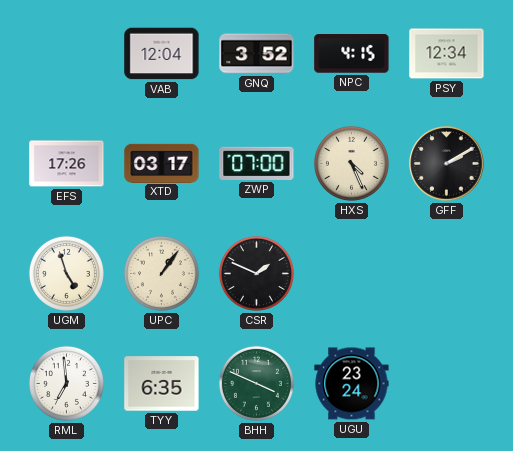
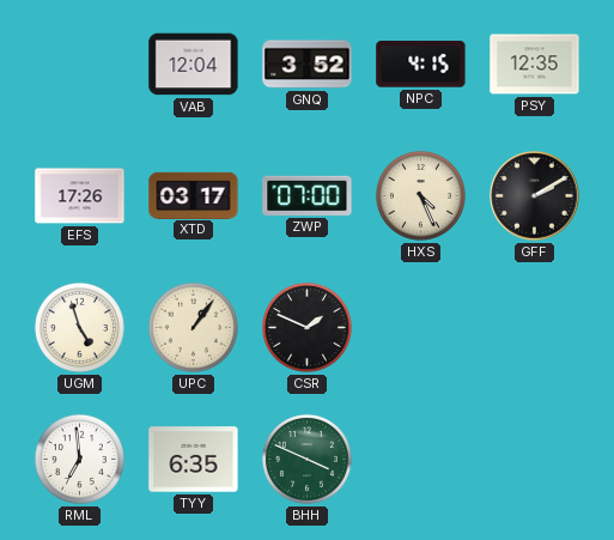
PSY: 12:34 -> 12:35 (535, 65)
UGU: 23:24 -> none (352, 384)
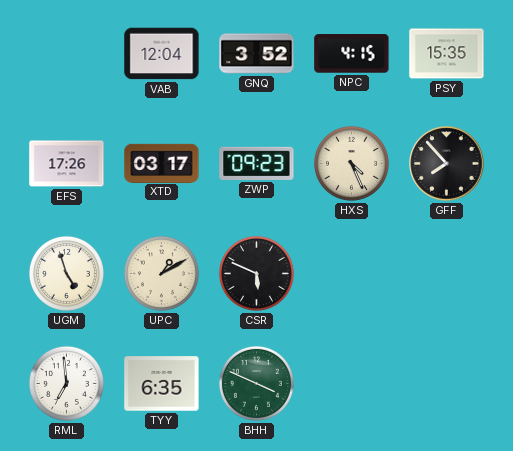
PSY: 12:35 -> 15:35 (447, 54)
ZWP: 07:00 -> 09:23 (257, 163)
GFF: 2:10 -> 7:53 (447, 164)
UPC: 1:06 -> 1:10 (161, 273)
CSR: 1:49 -> 5:49 (256, 273)
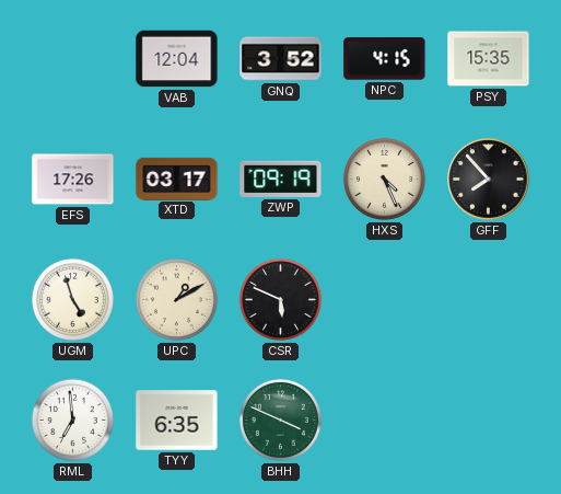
ZWP: 09:23 -> 09:19 (281, 179)
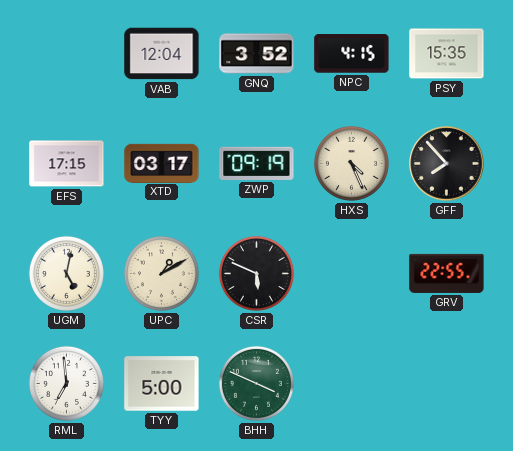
EFS: 17:26 -> 17:15 (67, 164)
UGM: 4:57 -> 5:02 (66, 273)
GRV: none -> 22:55 (447, 273)
TYY: 6:35 -> 5:00 (162, 384)
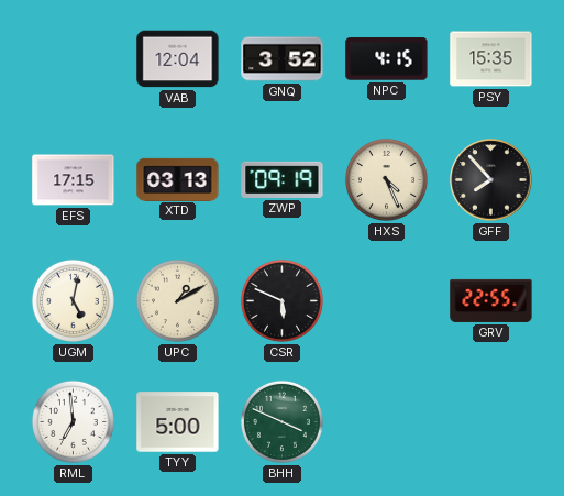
XTD: 03:17 -> 03:13 (178, 179)
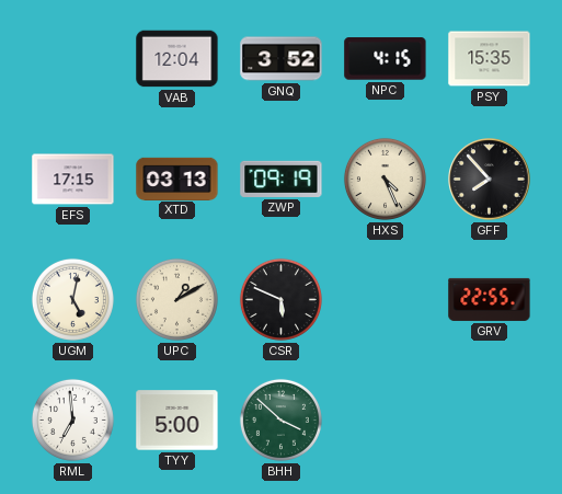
BHH: 3:49 -> 3:52 (280, 420)
